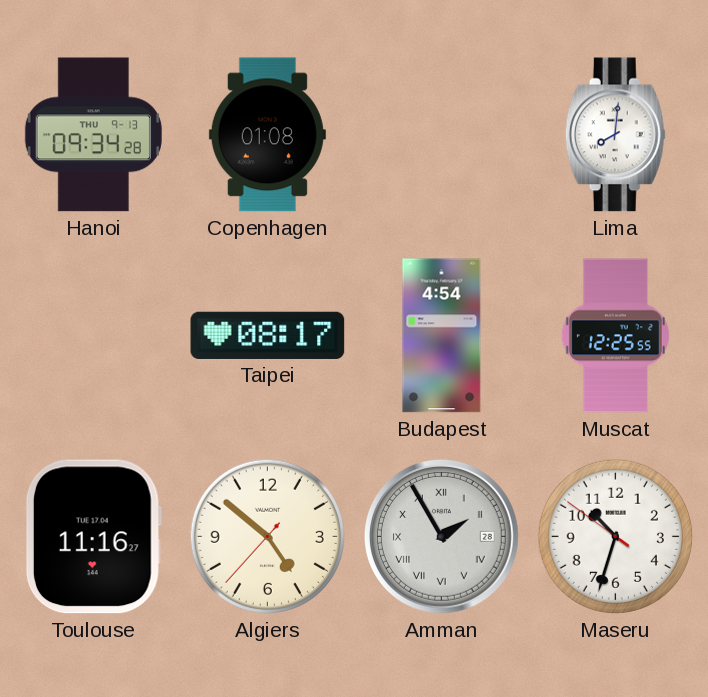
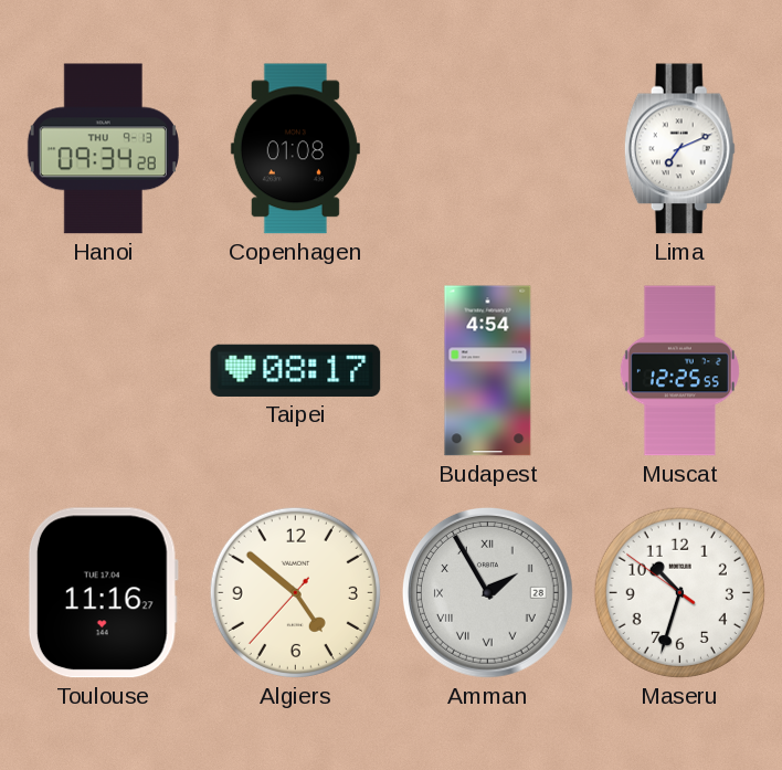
Lima: 8:01 -> 7:11 (679, 149)
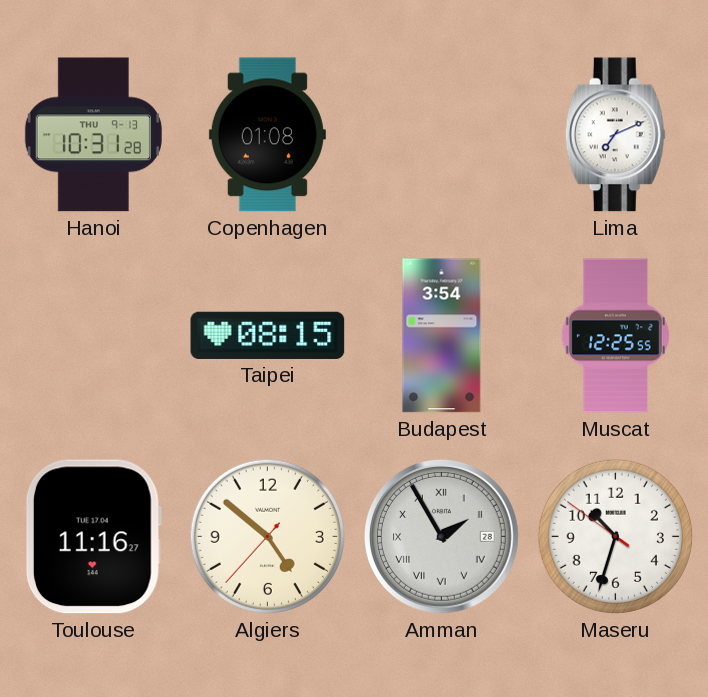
Hanoi: 09:34 -> 10:31 (93, 135)
Taipei: 08:17 -> 08:15 (268, 335)
Budapest: 4:54 -> 3:54 (442, 336)
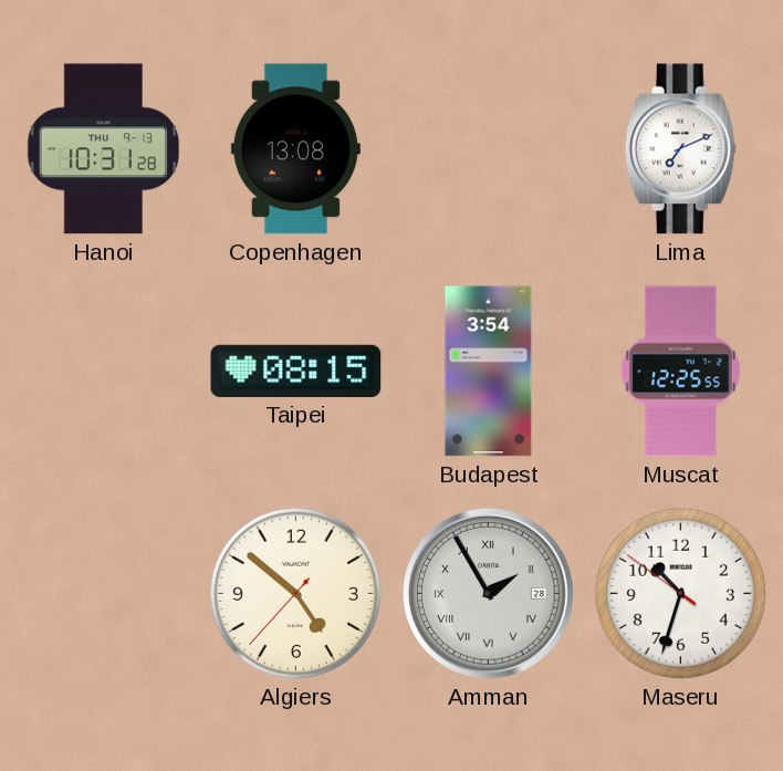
Copenhagen: 01:08 -> 13:08 (295, 149)
Toulouse: 11:16 -> none (93, 537)
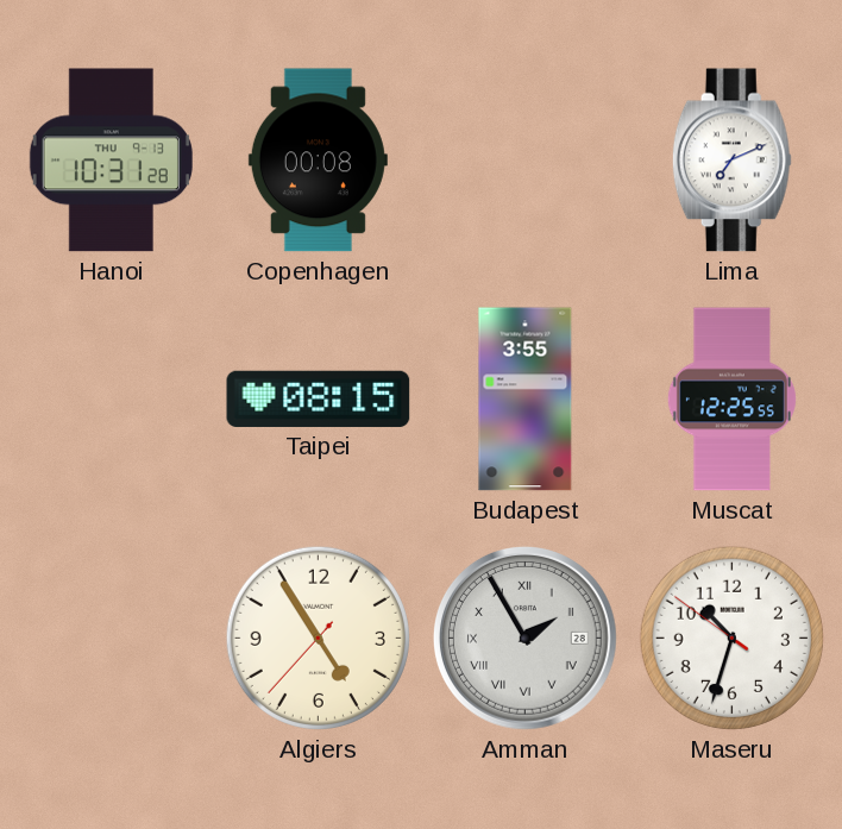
Copenhagen: 13:08 -> 00:08 (318, 161)
Budapest: 3:54 -> 3:55 (526, 400)
Algiers: 4:51 -> 4:54 (318, 638)
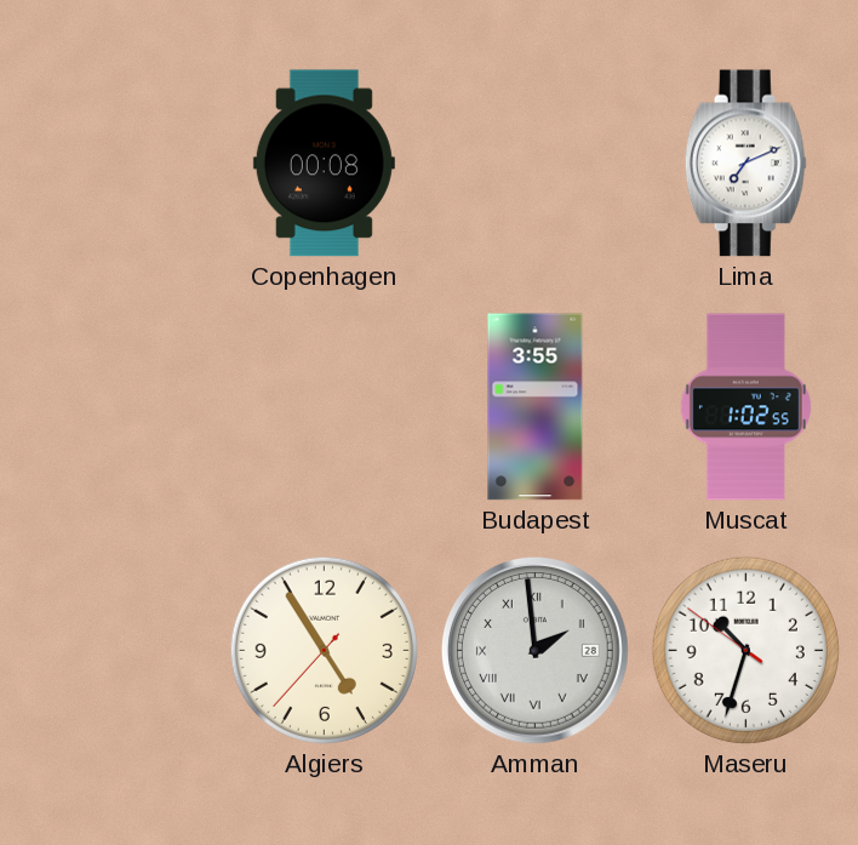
Hanoi: 10:31 -> none (111, 161)
Taipei: 08:15 -> none (319, 398)
Muscat: 12:25 -> 1:02 (745, 407)
Amman: 1:55 -> 1:59 (536, 651)
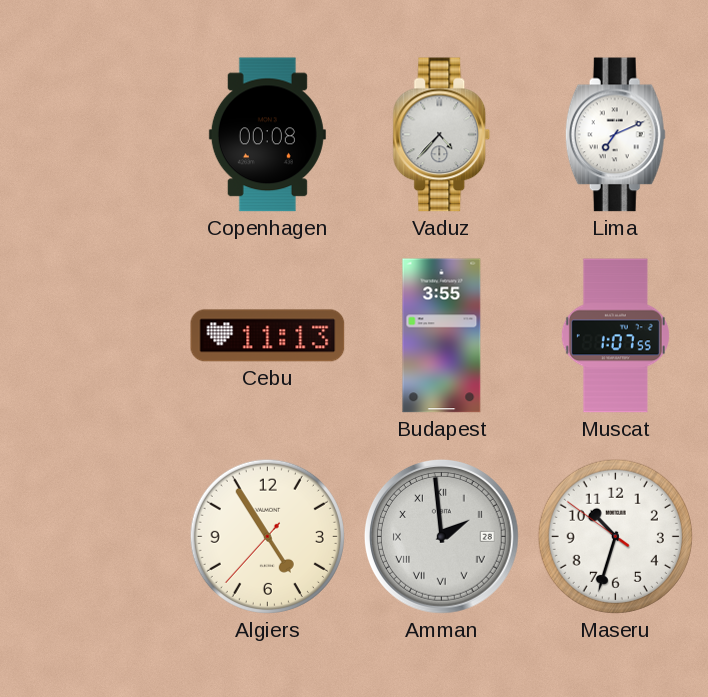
Vaduz: none -> 4:37 (442, 135)
Cebu: none -> 11:13 (268, 336)
Muscat: 1:02 -> 1:07 (615, 336)
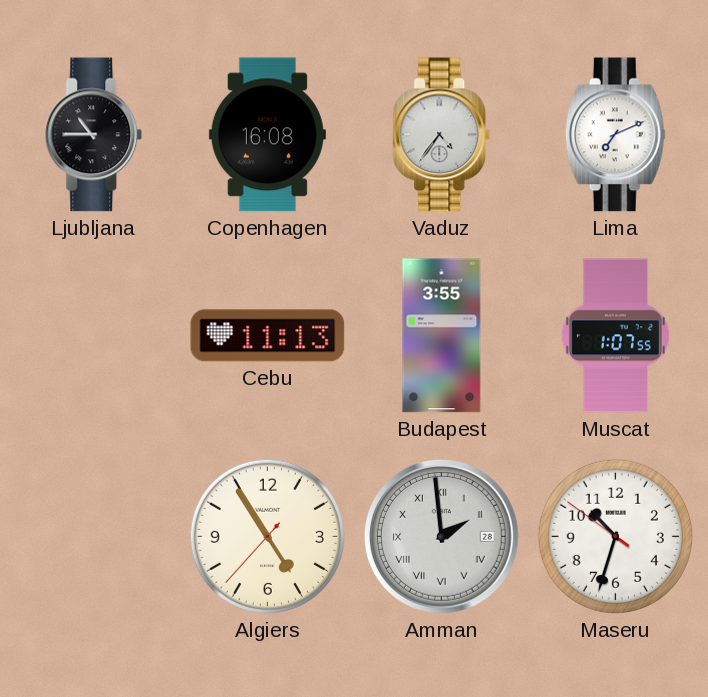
Ljubljana: none -> 10:45 (94, 135)
Copenhagen: 00:08 -> 16:08 (267, 135)
Vaduz: 4:37 -> 4:36 (442, 135)
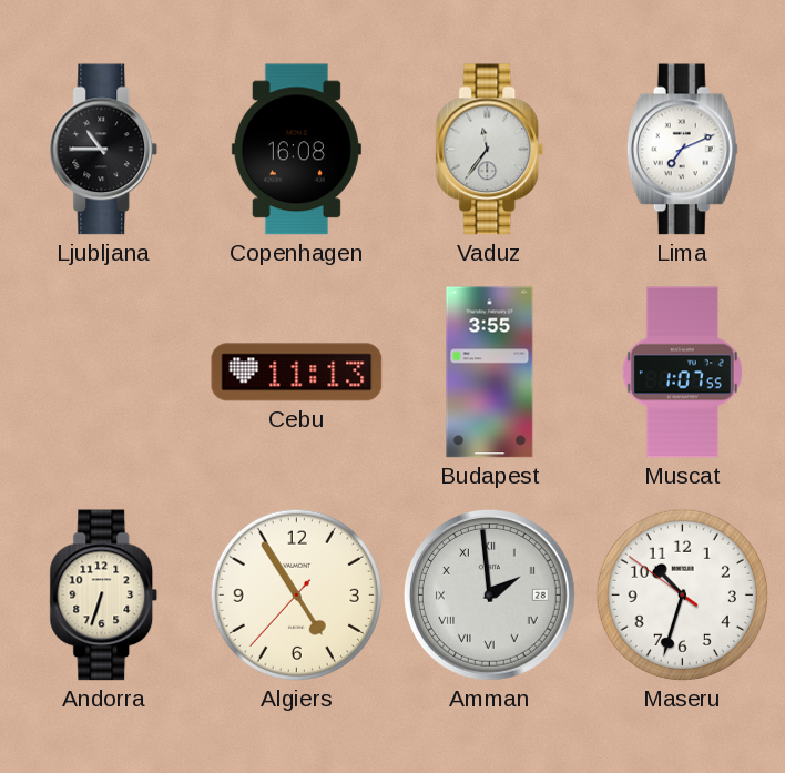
Vaduz: 4:36 -> 11:36 (490, 150)
Andorra: none -> 6:33 (104, 596)
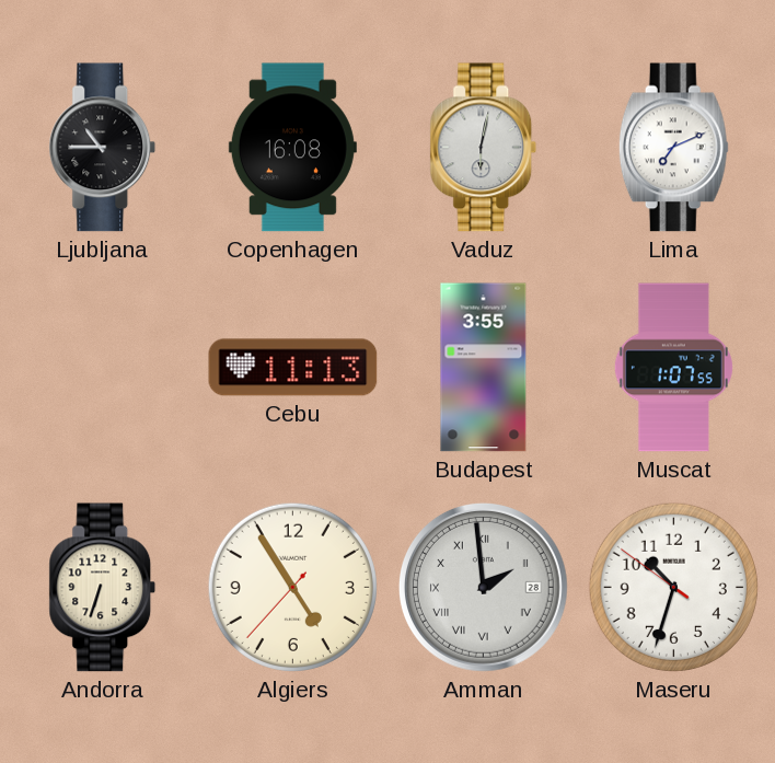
Vaduz: 11:36 -> 6:02 (484, 148)
